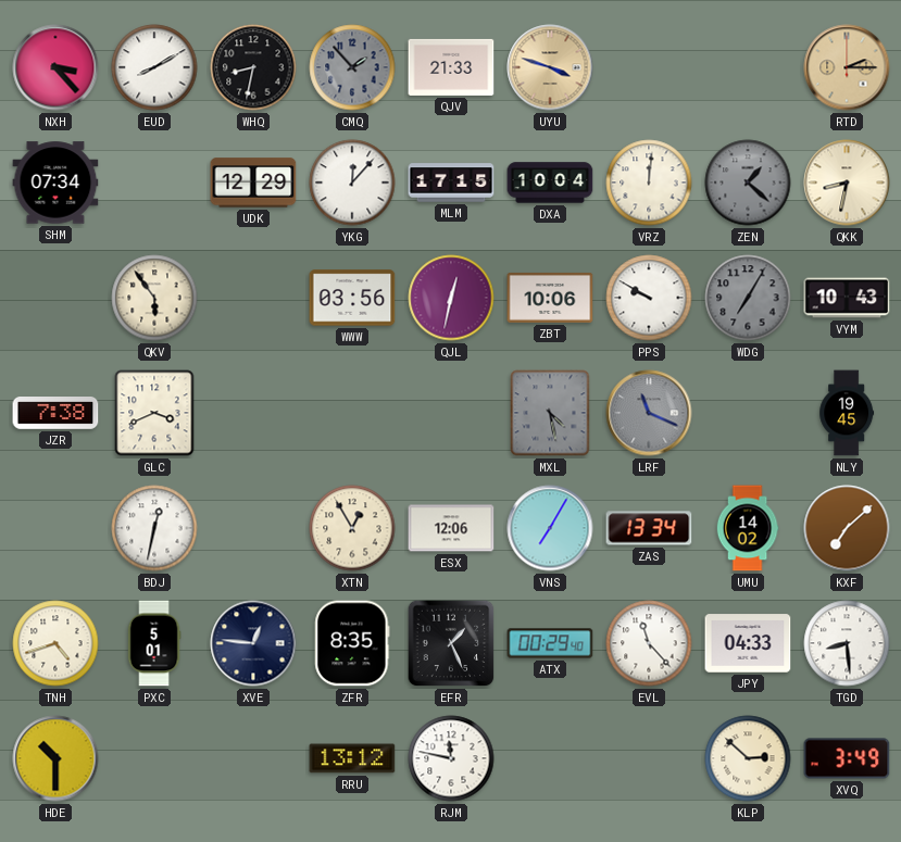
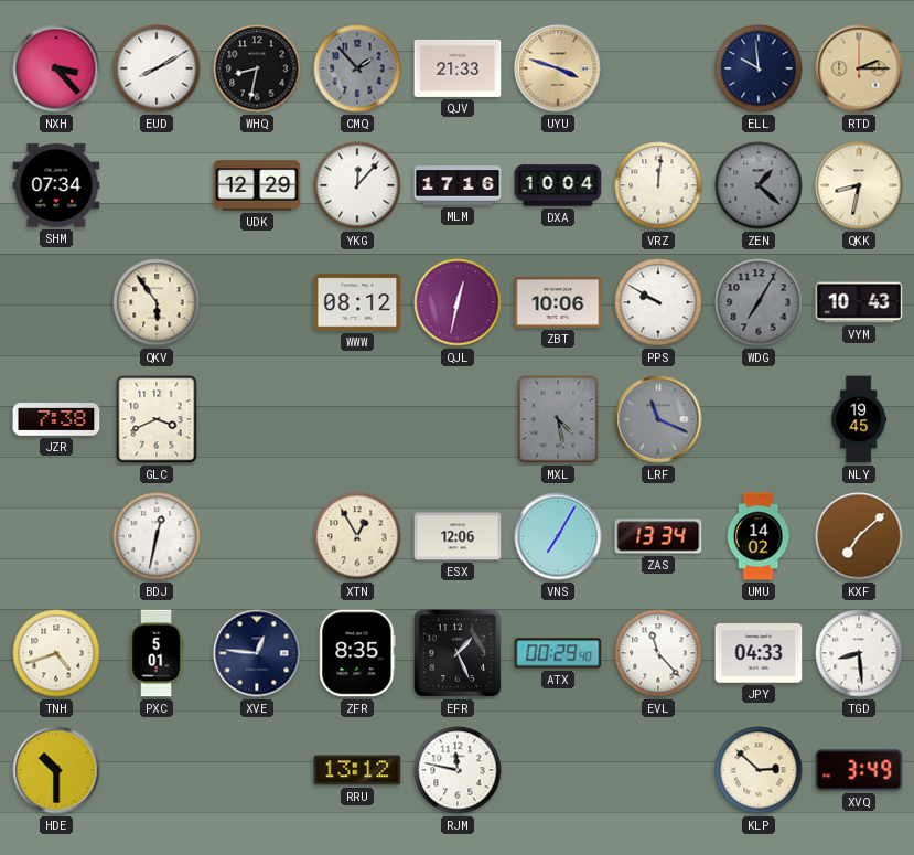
ELL: none -> 9:59 (759, 68)
MLM: 17:15 -> 17:16 (458, 185)
WWW: 03:56 -> 08:12 (357, 302)
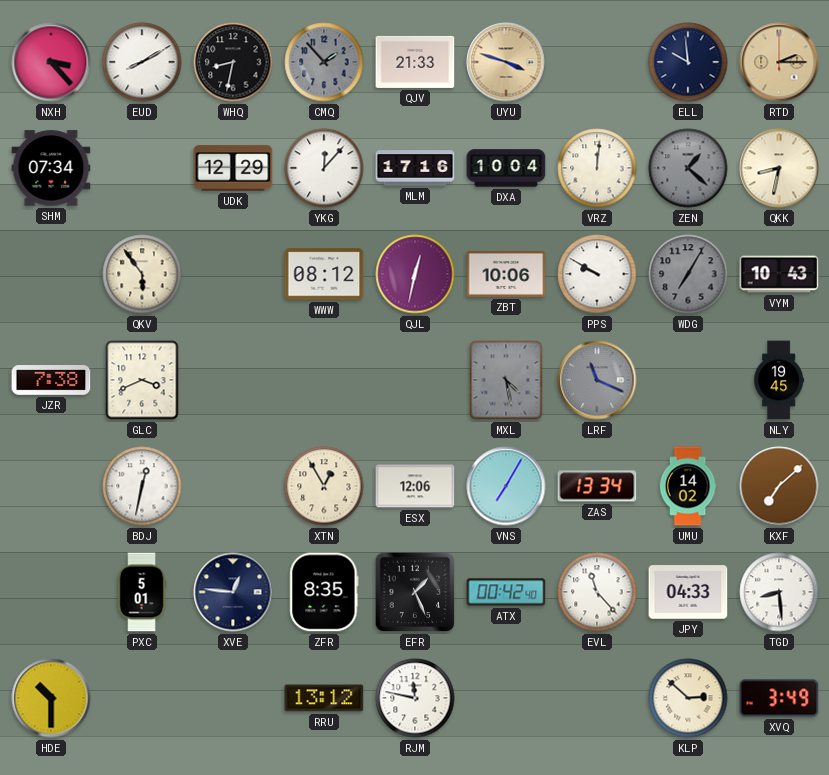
TNH: 4:42 -> none (56, 653)
ATX: 00:29 -> 00:42 (506, 592)
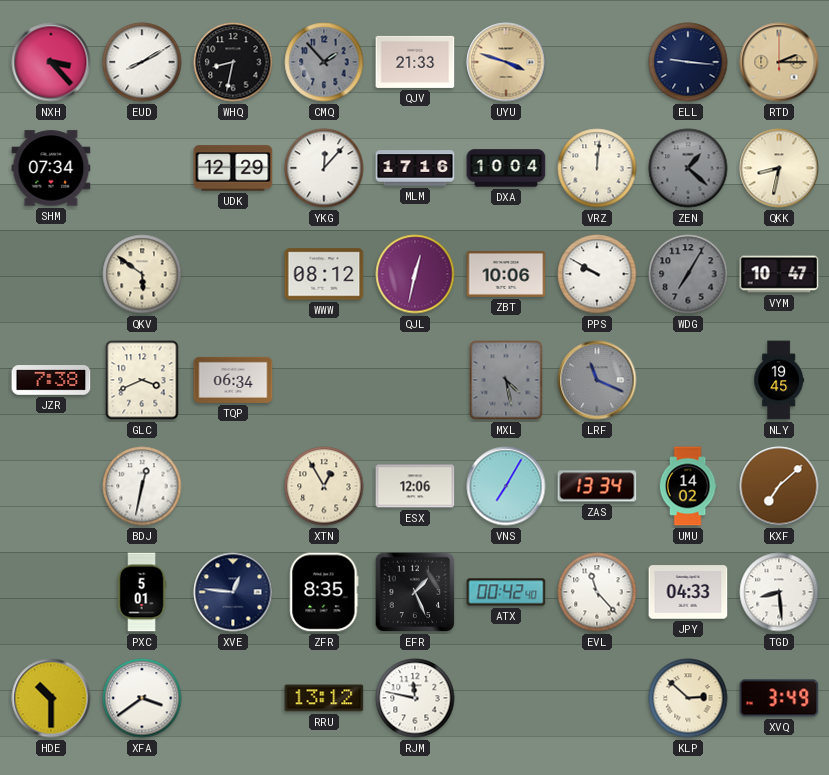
ELL: 9:59 -> 9:16 (688, 62)
QKV: 5:54 -> 5:51 (142, 274)
VYM: 10:43 -> 10:47 (779, 274)
TQP: none -> 06:34 (233, 380)
XFA: none -> 3:39 (142, 698)
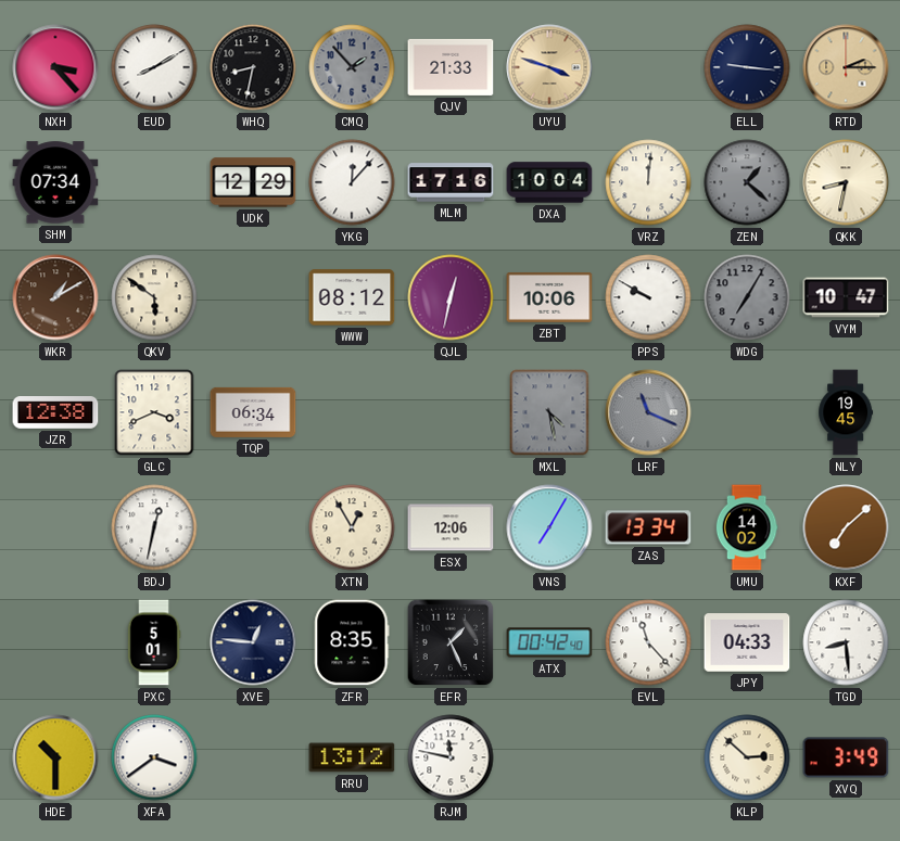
WKR: none -> 1:10 (55, 297)
JZR: 7:38 -> 12:38 (55, 413)
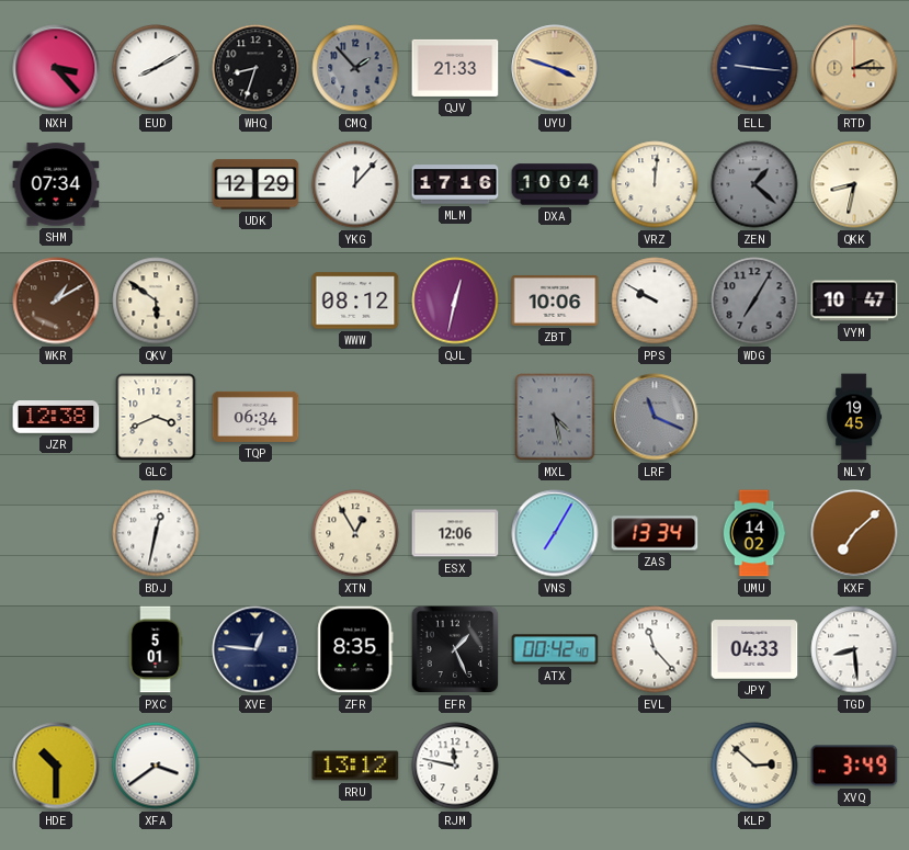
WHQ: 8:32 -> 8:33 (255, 68)
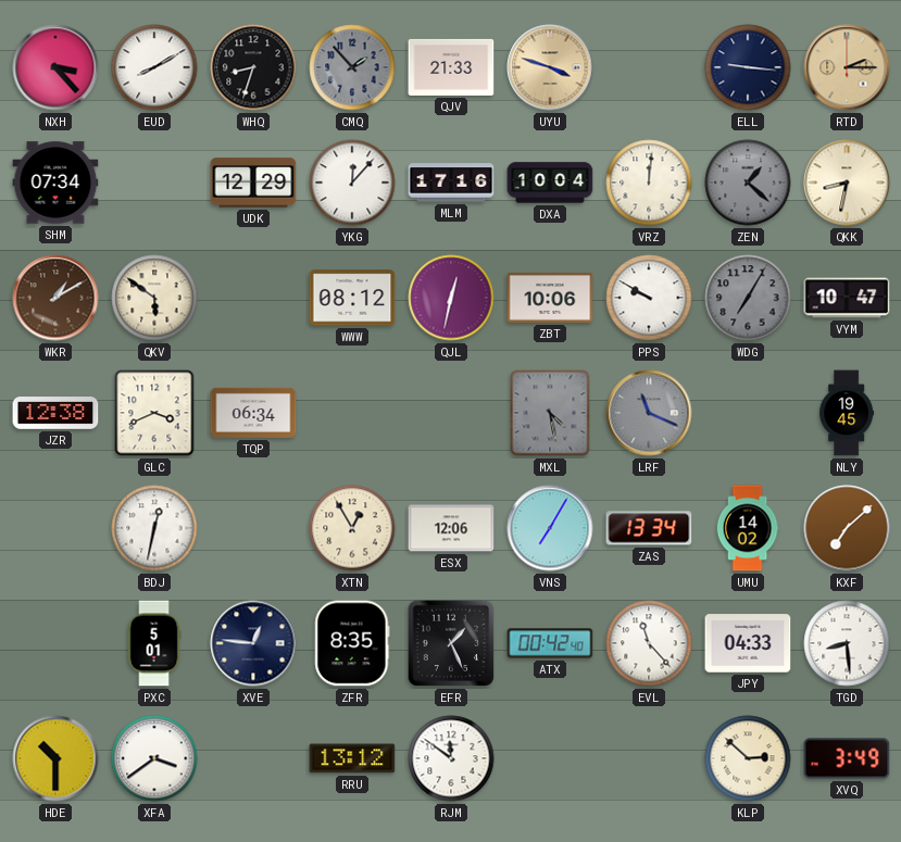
RJM: 11:47 -> 11:51 (451, 758)
